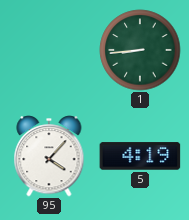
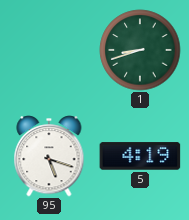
1: 8:44 -> 8:42 (140, 50)
95: 4:07 -> 5:18 (49, 156)
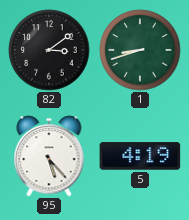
82: none -> 3:09 (49, 50)
95: 5:18 -> 5:23 (49, 156)
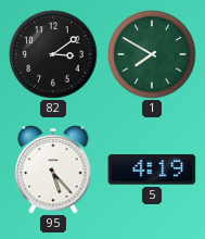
1: 8:42 -> 7:50 (152, 54)
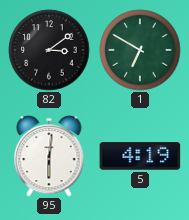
1: 7:50 -> 6:50 (140, 50)
95: 5:23 -> 6:01 (49, 156)
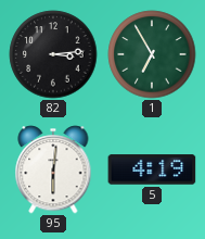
82: 3:09 -> 3:14 (53, 54)
1: 6:50 -> 6:55 (152, 54)
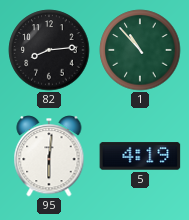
82: 3:14 -> 8:14 (49, 50)
1: 6:55 -> 10:53 (140, 50)
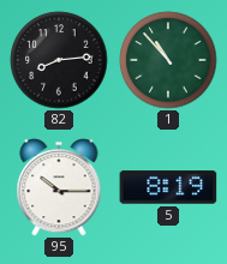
95: 6:01 -> 10:15 (59, 187)
5: 4:19 -> 8:19 (168, 187)
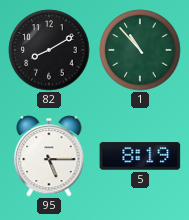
82: 8:14 -> 8:10 (49, 50)
95: 10:15 -> 5:15 (49, 156)
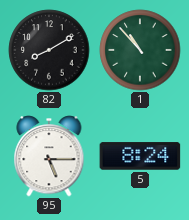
5: 8:19 -> 8:24 (140, 156)
